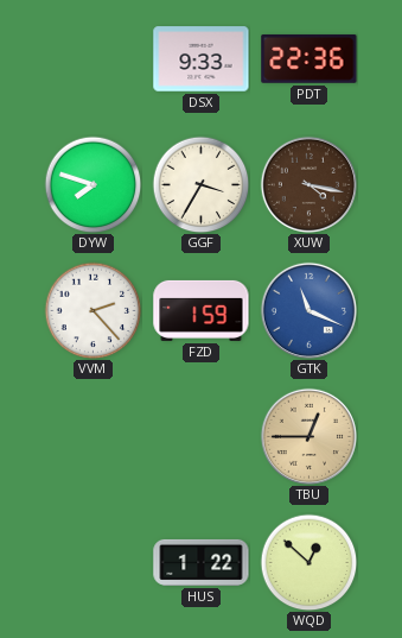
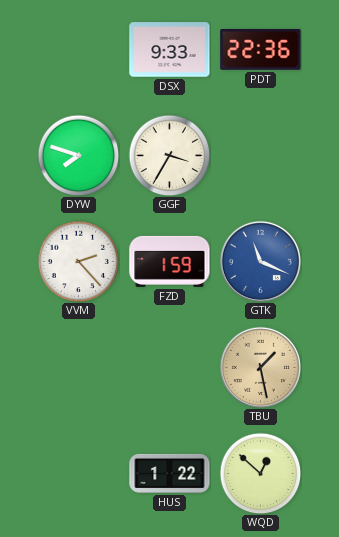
XUW: 4:17 -> none (308, 184)
TBU: 12:45 -> 1:28 (260, 367)
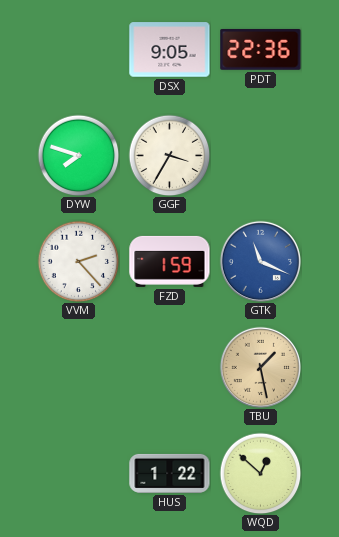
DSX: 9:33 -> 9:05 (170, 50)
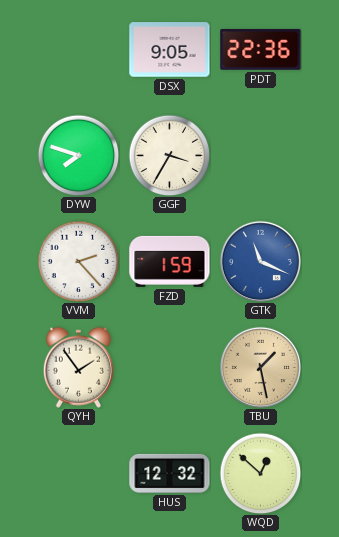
QYH: none -> 1:54 (78, 367)
HUS: 1:22 -> 12:32 (170, 473)
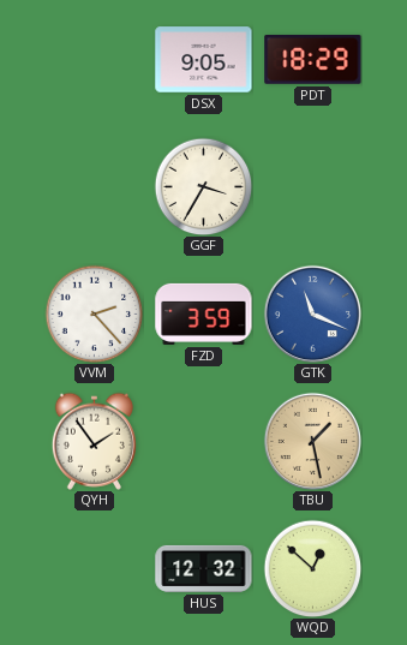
PDT: 22:36 -> 18:29 (313, 59)
DYW: 7:48 -> none (78, 155)
FZD: 1:59 -> 3:59 (204, 313)
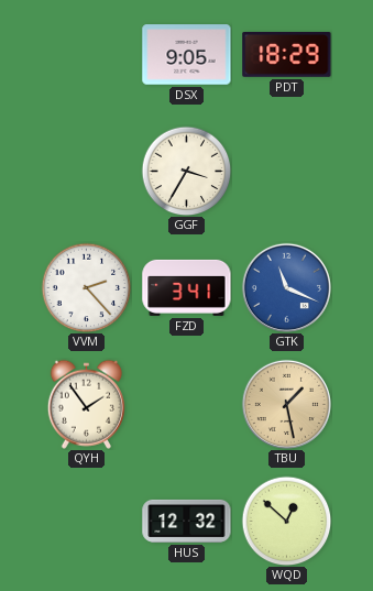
FZD: 3:59 -> 3:41 (187, 287)
